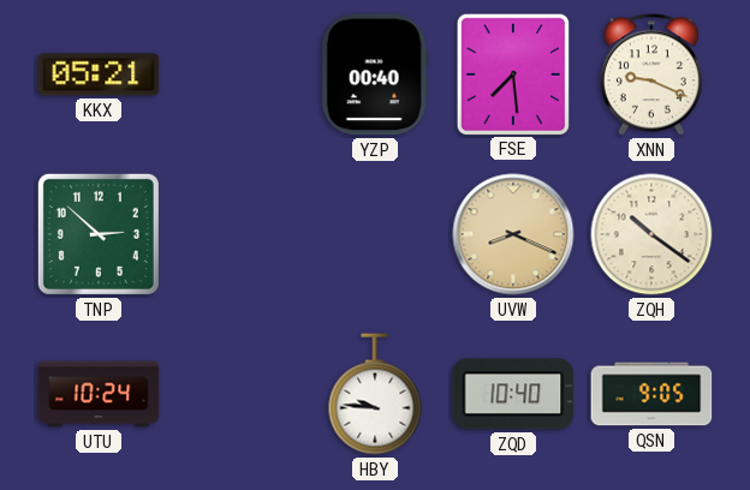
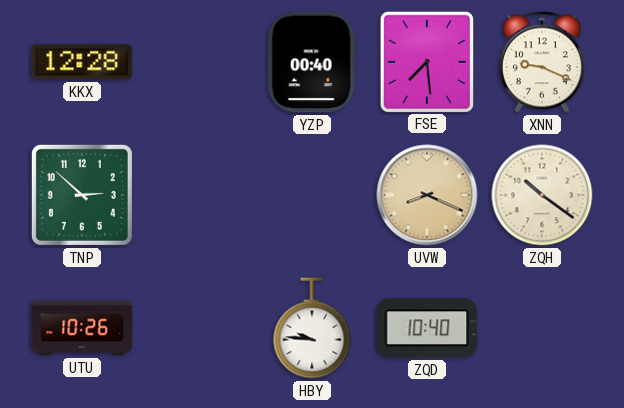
KKX: 05:21 -> 12:28 (82, 62)
UTU: 10:24 -> 10:26 (82, 328)
QSN: 9:05 -> none (651, 394)
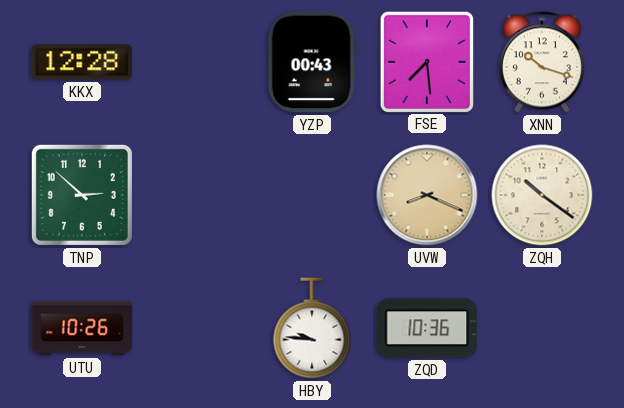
YZP: 00:40 -> 00:43 (312, 62)
XNN: 9:19 -> 10:18 (542, 62)
ZQD: 10:40 -> 10:36 (427, 328)
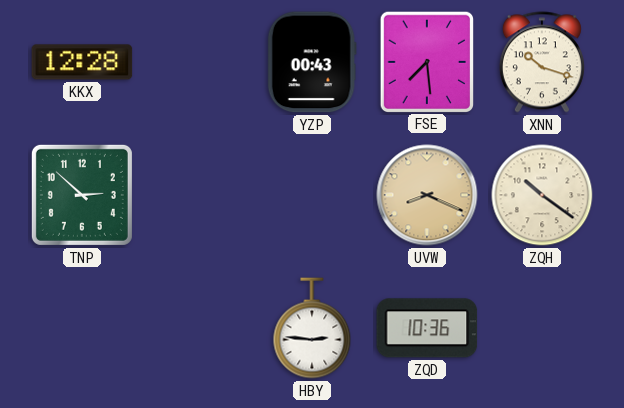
UTU: 10:26 -> none (82, 328)
HBY: 9:46 -> 2:46 (312, 328)
